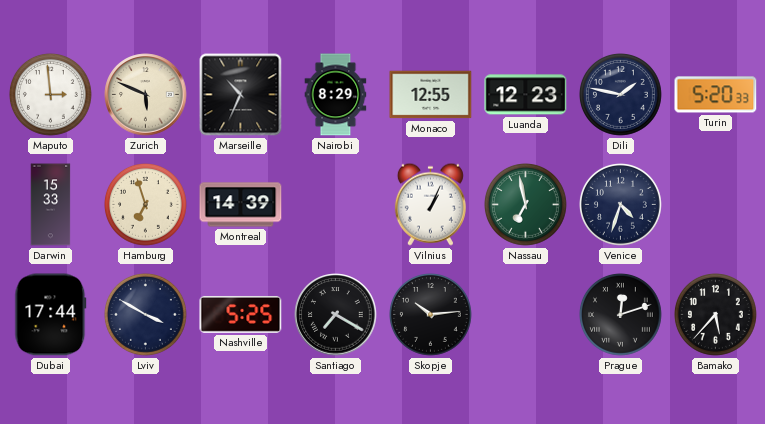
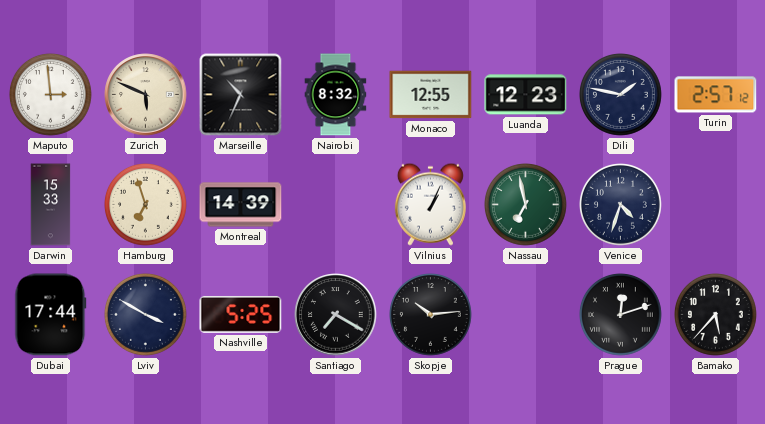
Nairobi: 8:29 -> 8:32 (336, 95)
Turin: 5:20 -> 2:57 (716, 95)
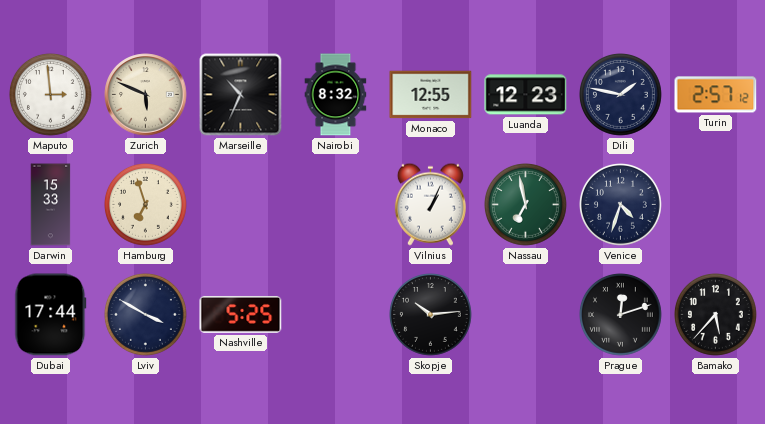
Montreal: 14:39 -> none (241, 205)
Santiago: 7:20 -> none (336, 315)
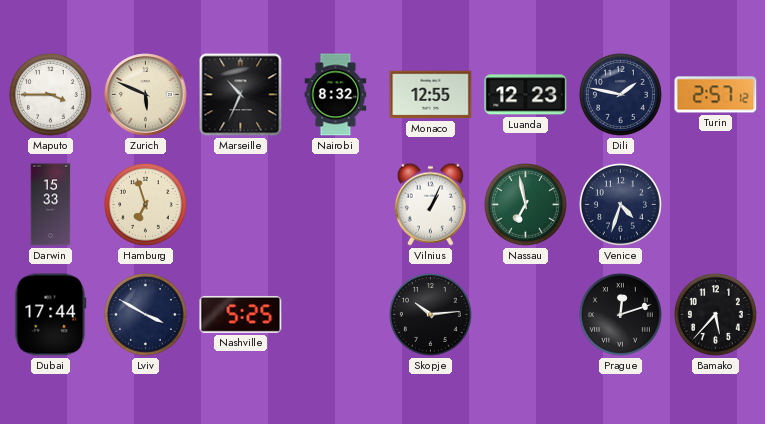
Maputo: 2:59 -> 3:45 (51, 95)
